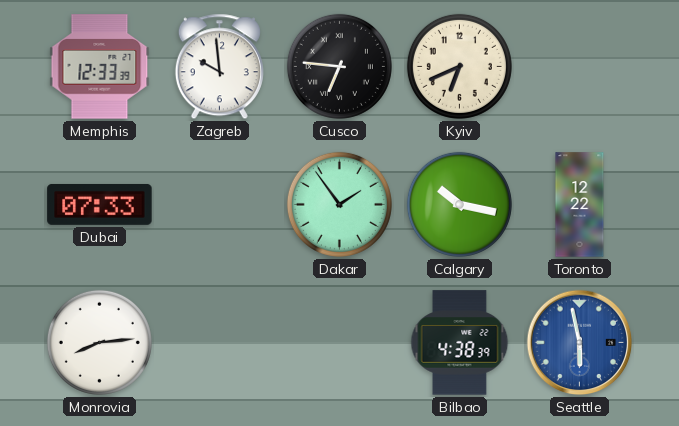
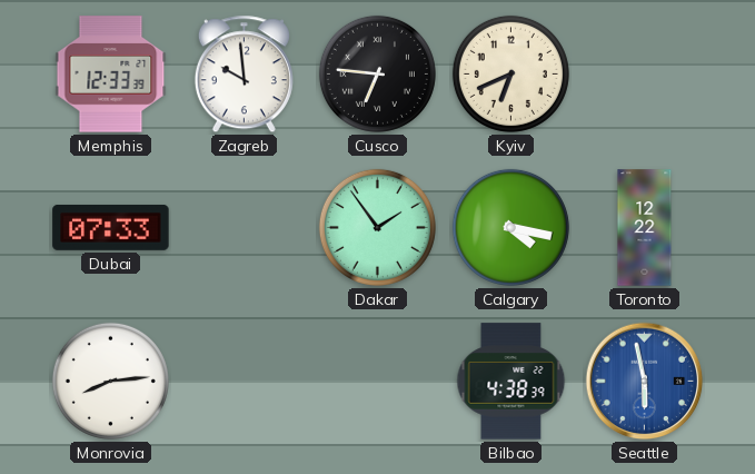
Calgary: 10:17 -> 4:17 (510, 227)
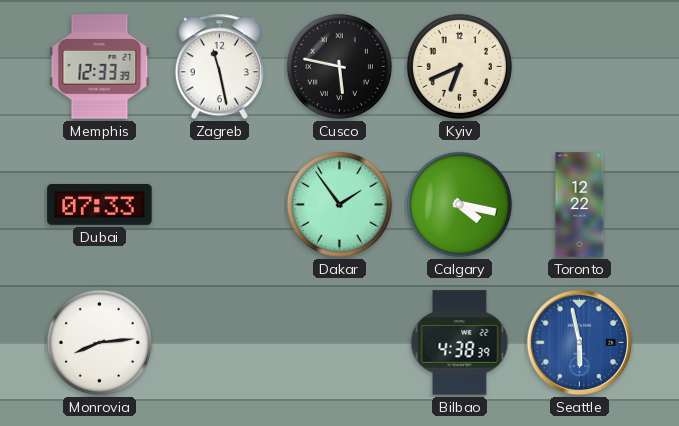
Zagreb: 9:59 -> 11:28 (219, 67)
Cusco: 6:46 -> 5:47 (339, 66)
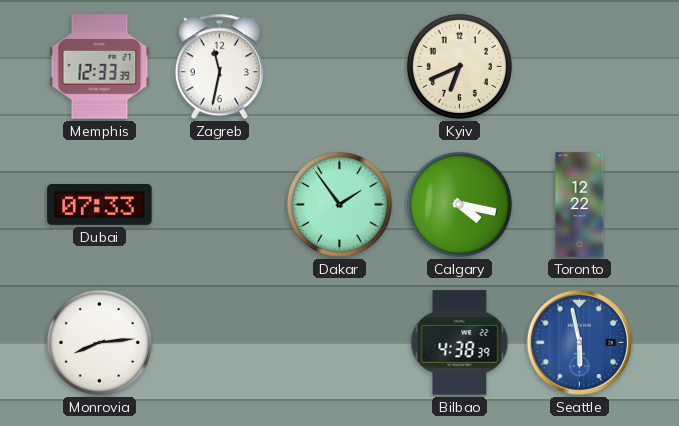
Zagreb: 11:28 -> 11:32 (219, 67)
Cusco: 5:47 -> none (339, 66)
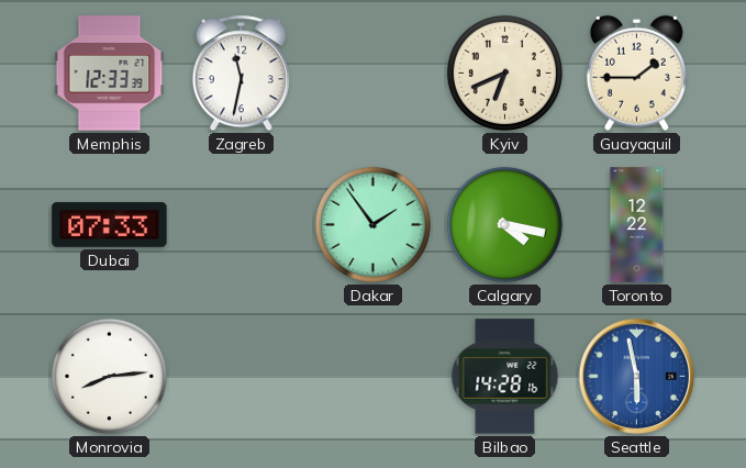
Guayaquil: none -> 1:45 (636, 73)
Bilbao: 4:38 -> 14:28 (505, 377)
